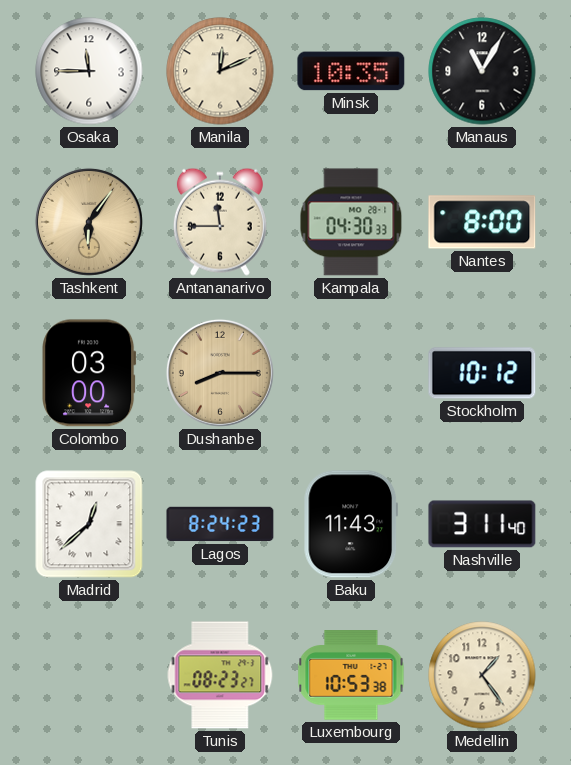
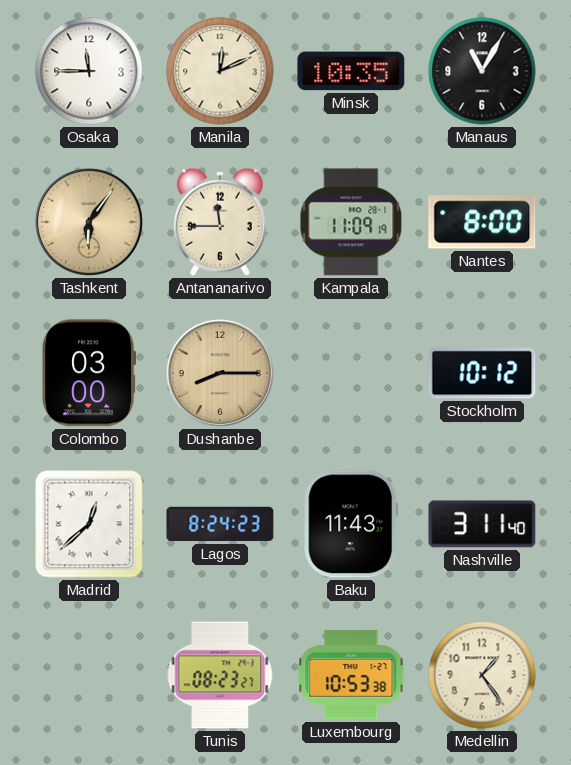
Kampala: 04:30 -> 11:09 (351, 222)
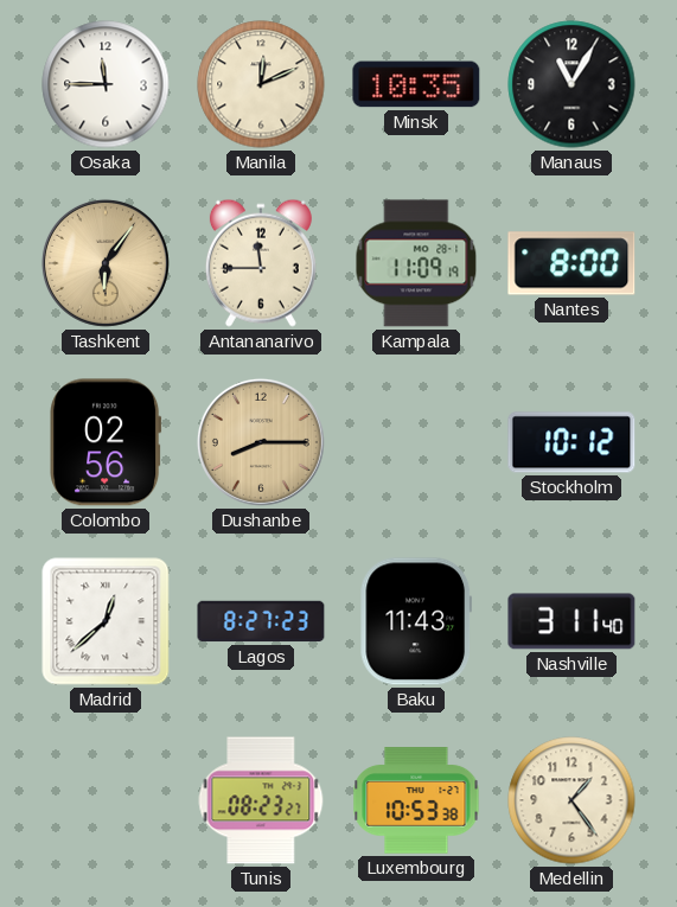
Colombo: 03:00 -> 02:56 (106, 442)
Lagos: 8:24 -> 8:27 (261, 621)
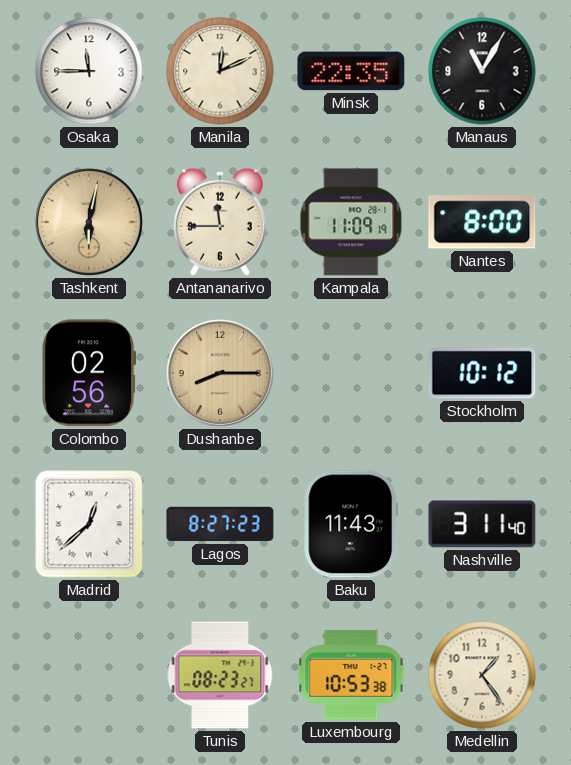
Minsk: 10:35 -> 22:35 (351, 71)
Tashkent: 6:06 -> 6:02 (89, 222)
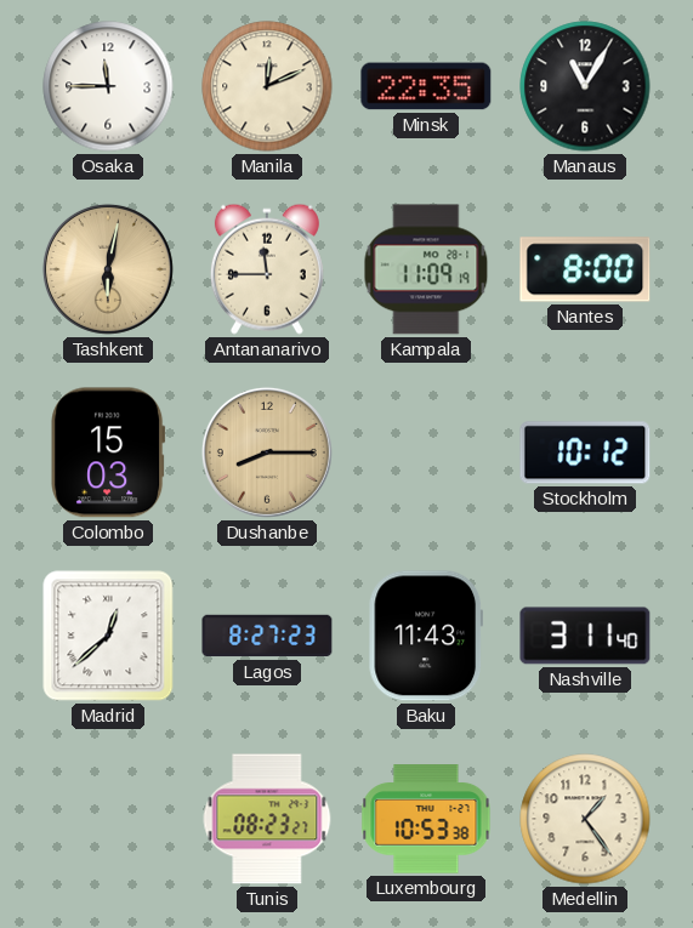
Colombo: 02:56 -> 15:03 (108, 452)
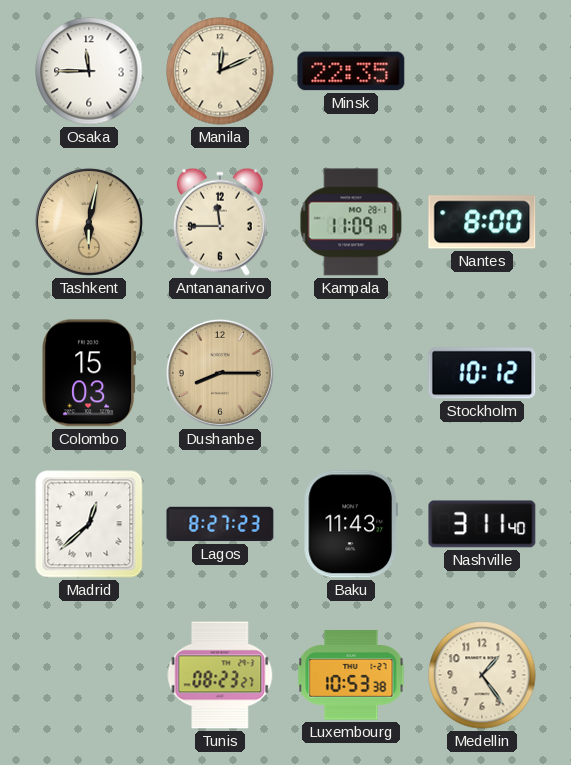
Manaus: 11:05 -> none (585, 86)
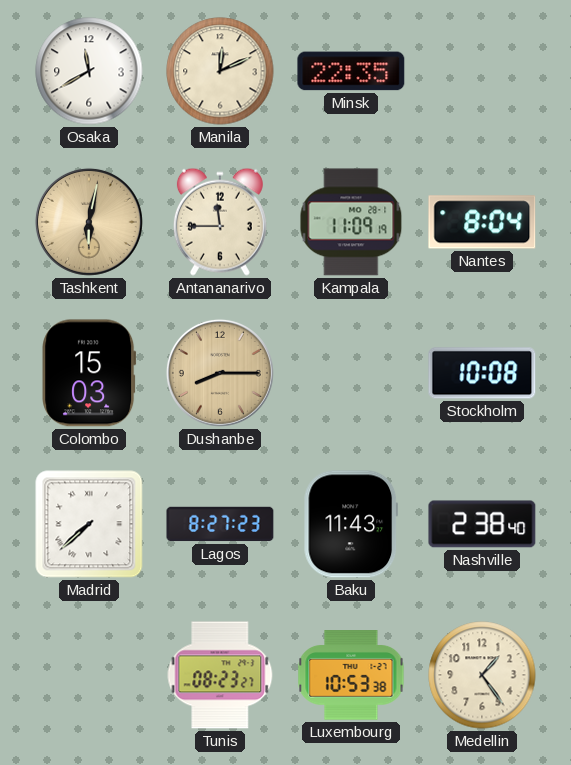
Osaka: 11:45 -> 11:40 (89, 71)
Nantes: 8:00 -> 8:04 (482, 222)
Stockholm: 10:12 -> 10:08 (482, 373)
Madrid: 12:38 -> 7:38 (89, 524)
Nashville: 3:11 -> 2:38 (482, 524)
